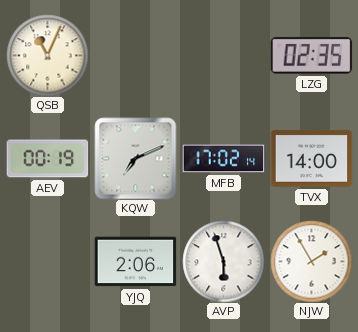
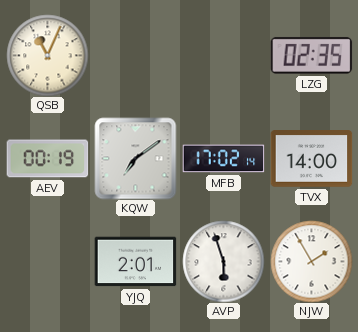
KQW: 7:11 -> 7:09 (135, 158)
YJQ: 2:06 -> 2:01 (135, 262)
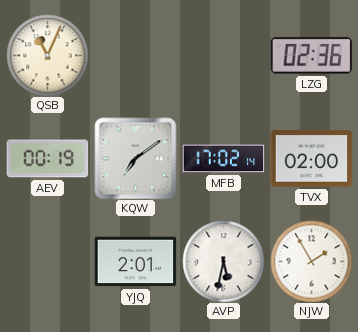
LZG: 02:35 -> 02:36 (311, 56)
TVX: 14:00 -> 02:00 (311, 159)
AVP: 5:57 -> 5:32 (223, 261)
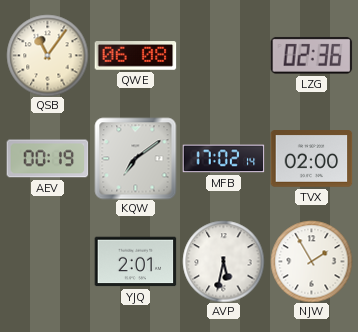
QSB: 11:04 -> 11:06 (47, 55)
QWE: none -> 06:08 (135, 56)
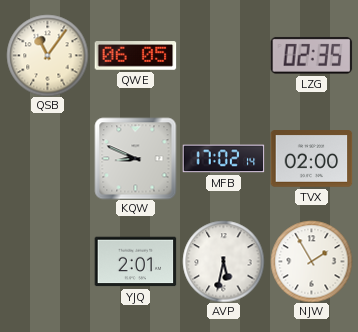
QWE: 06:08 -> 06:05 (135, 56)
LZG: 02:36 -> 02:35 (311, 56)
AEV: 00:19 -> none (47, 159)
KQW: 7:09 -> 8:49 (135, 158)
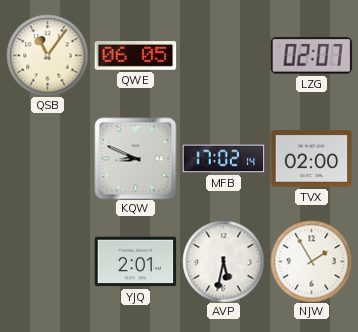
LZG: 02:35 -> 02:07 (311, 56)
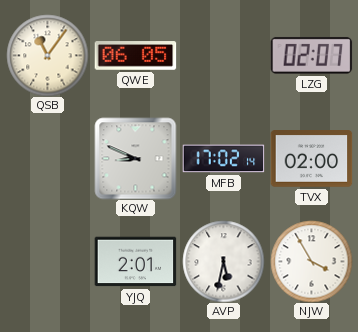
NJW: 1:55 -> 3:55 (311, 261)
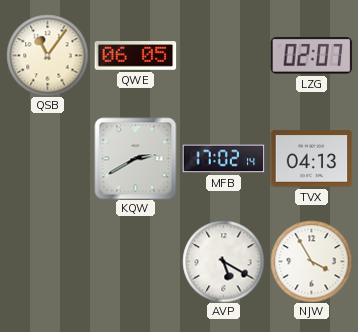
KQW: 8:49 -> 2:40 (135, 158)
TVX: 02:00 -> 04:13 (311, 159)
YJQ: 2:01 -> none (135, 262)
AVP: 5:32 -> 5:20 (223, 261)
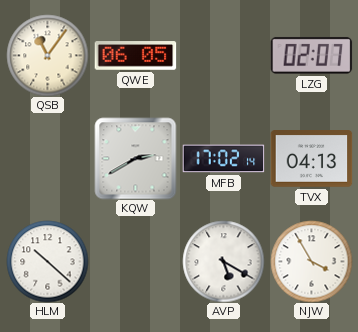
HLM: none -> 10:22 (47, 261)
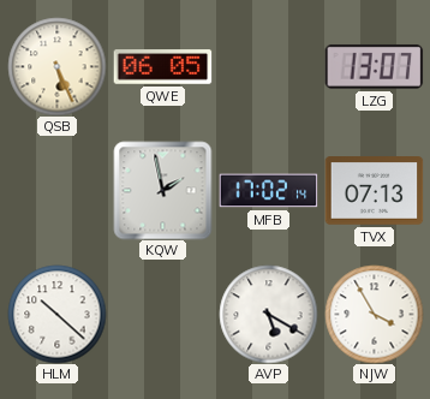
QSB: 11:06 -> 5:26 (56, 66)
LZG: 02:07 -> 13:07 (374, 67)
KQW: 2:40 -> 1:58 (162, 190)
TVX: 04:13 -> 07:13 (374, 191)
